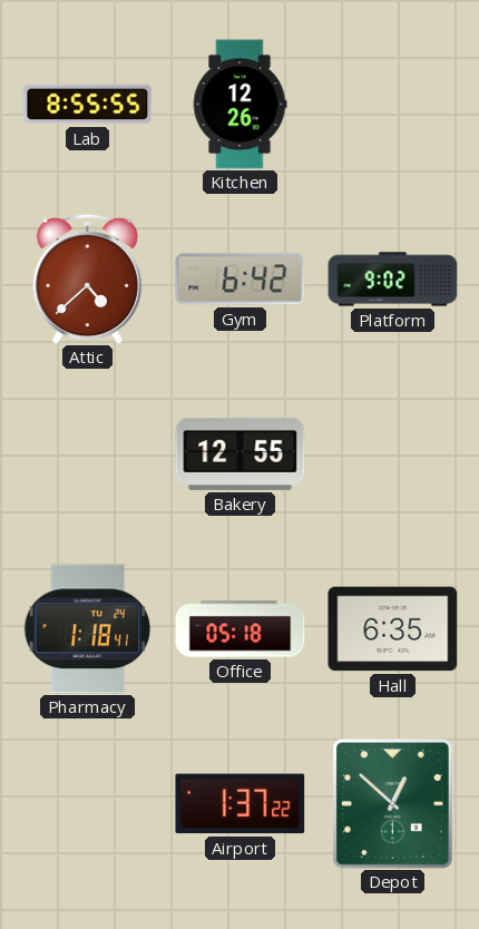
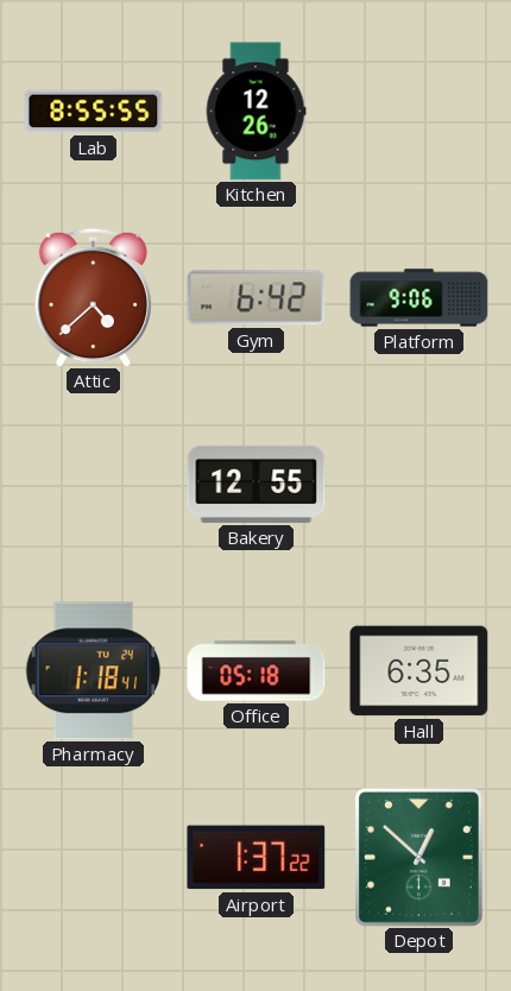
Platform: 9:02 -> 9:06 (419, 298)
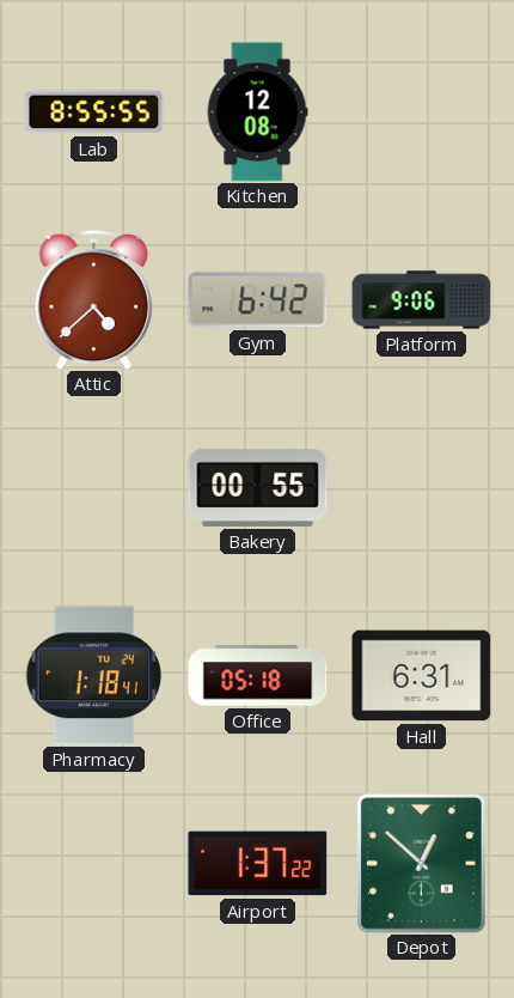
Kitchen: 12:26 -> 12:08 (257, 112)
Bakery: 12:55 -> 00:55 (258, 487)
Hall: 6:35 -> 6:31 (422, 676)
